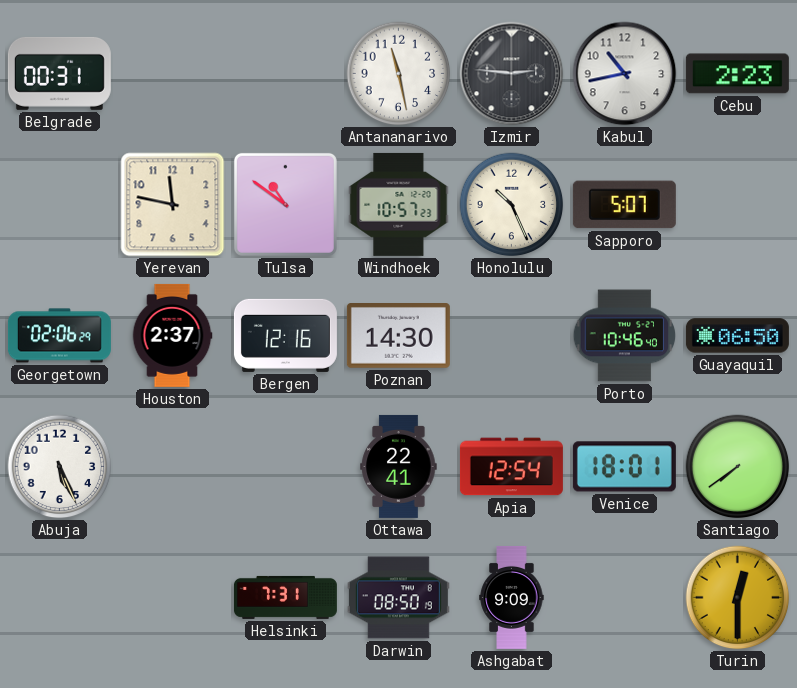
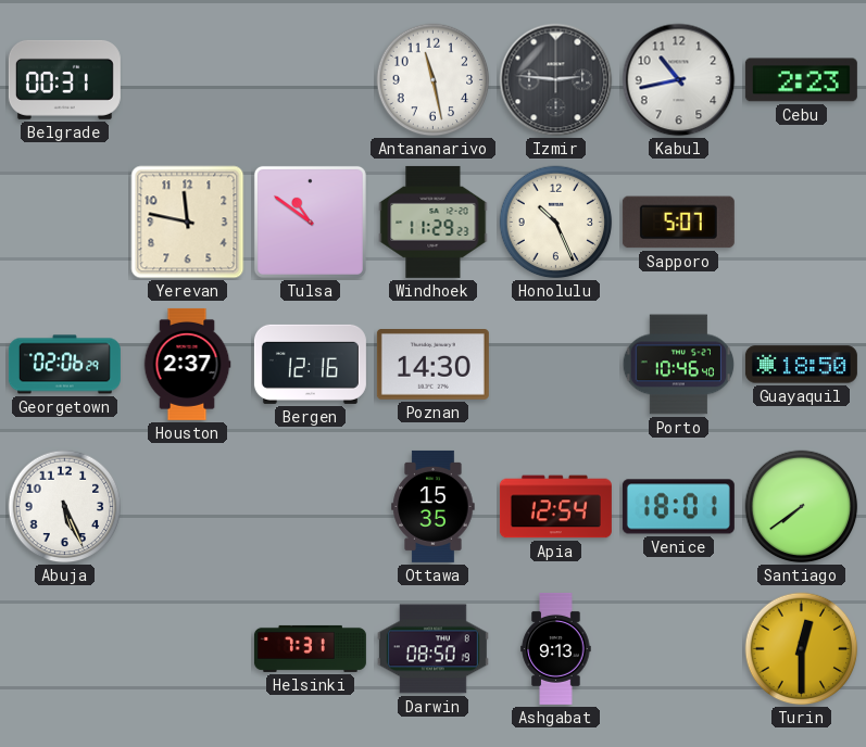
Windhoek: 10:57 -> 11:29 (434, 221)
Guayaquil: 06:50 -> 18:50 (801, 365)
Ottawa: 22:41 -> 15:35 (434, 506)
Ashgabat: 9:09 -> 9:13 (556, 648)
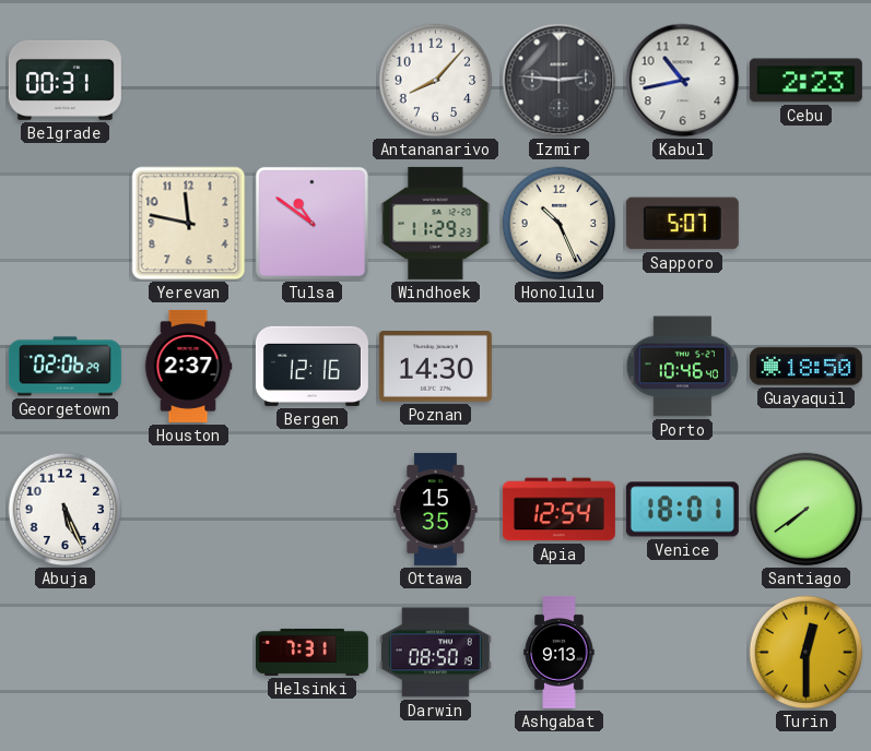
Antananarivo: 11:28 -> 8:07 (436, 81)
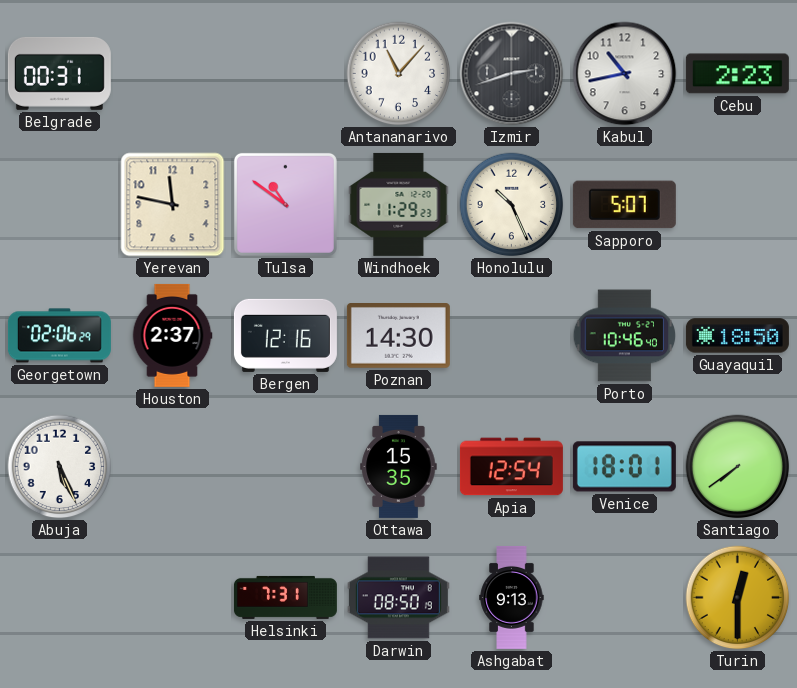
Antananarivo: 8:07 -> 11:07 (399, 74)
Izmir: 2:46 -> 2:42 (512, 74)
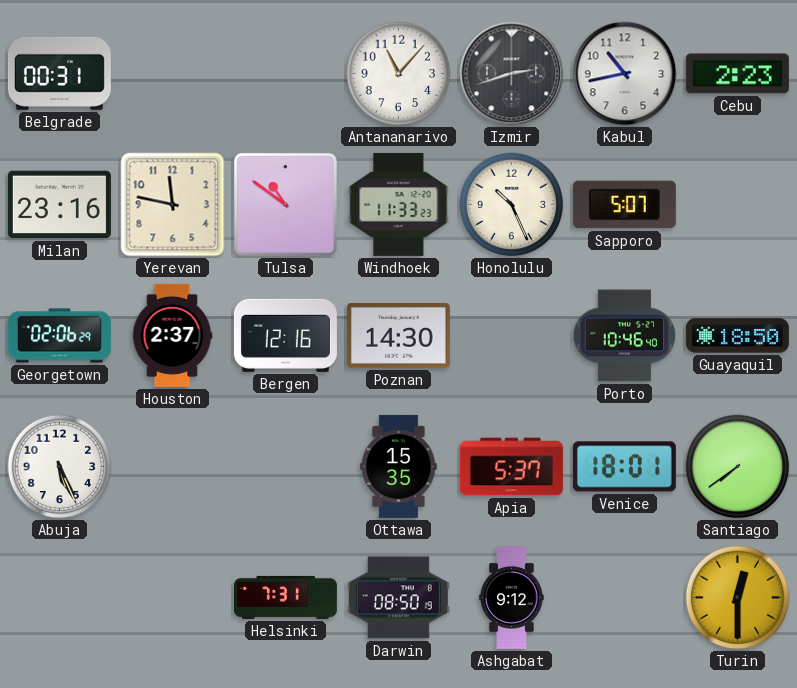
Milan: none -> 23:16 (59, 205)
Windhoek: 11:29 -> 11:33 (399, 204)
Apia: 12:54 -> 5:37 (511, 467)
Ashgabat: 9:13 -> 9:12 (512, 597)
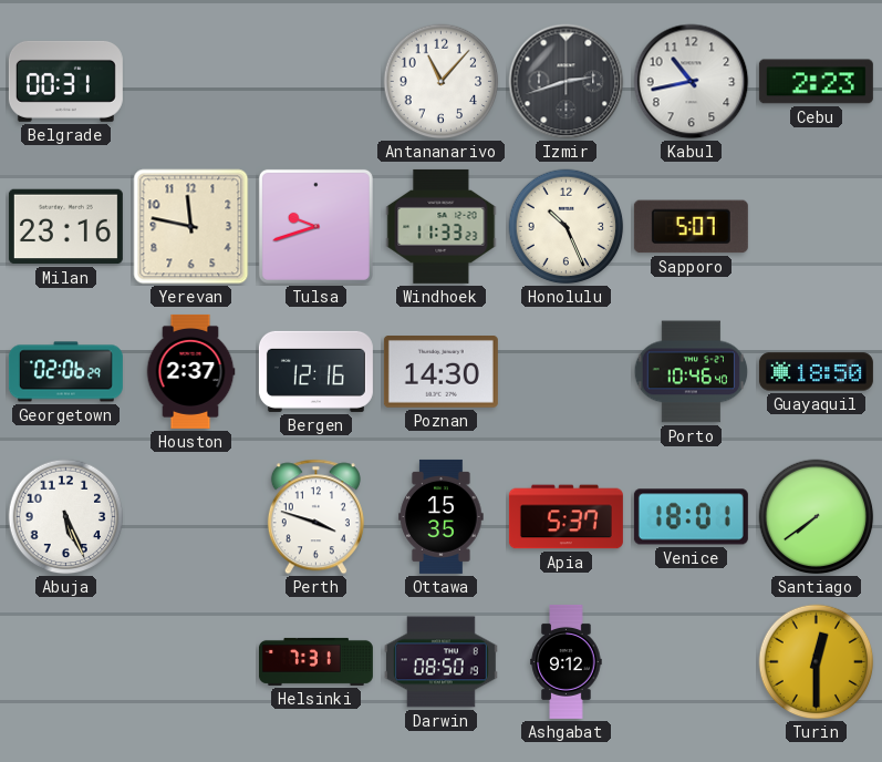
Tulsa: 10:51 -> 9:42 (315, 226)
Perth: none -> 3:48 (315, 517)
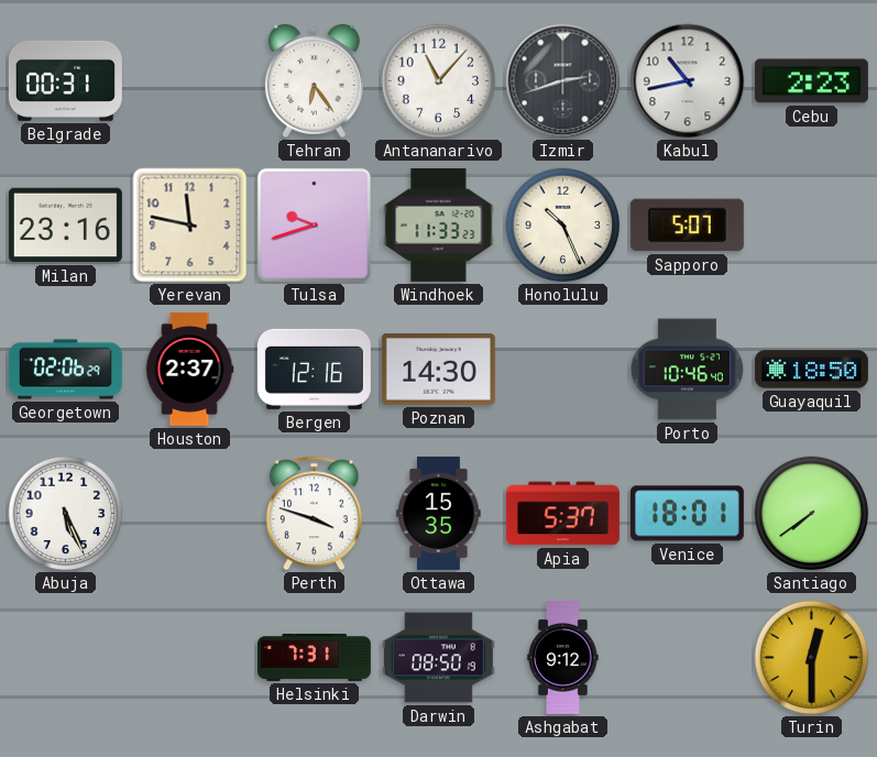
Tehran: none -> 6:24 (314, 81)
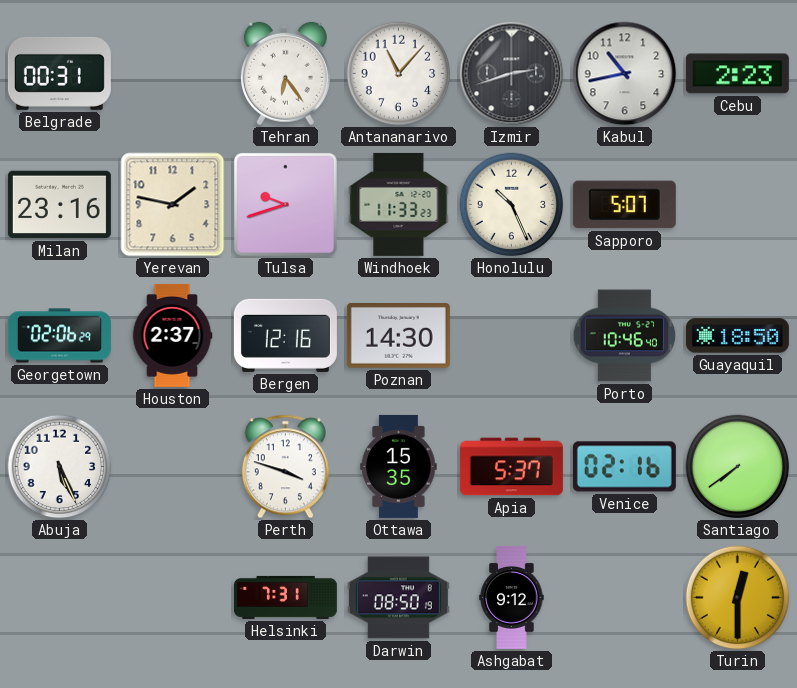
Yerevan: 11:47 -> 1:47 (173, 205)
Venice: 18:01 -> 02:16 (624, 467)
